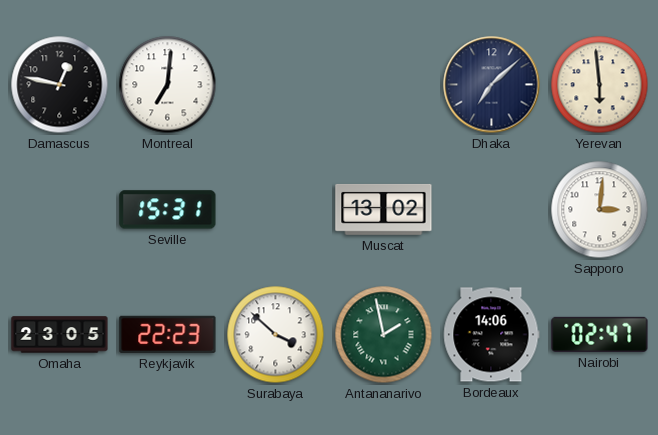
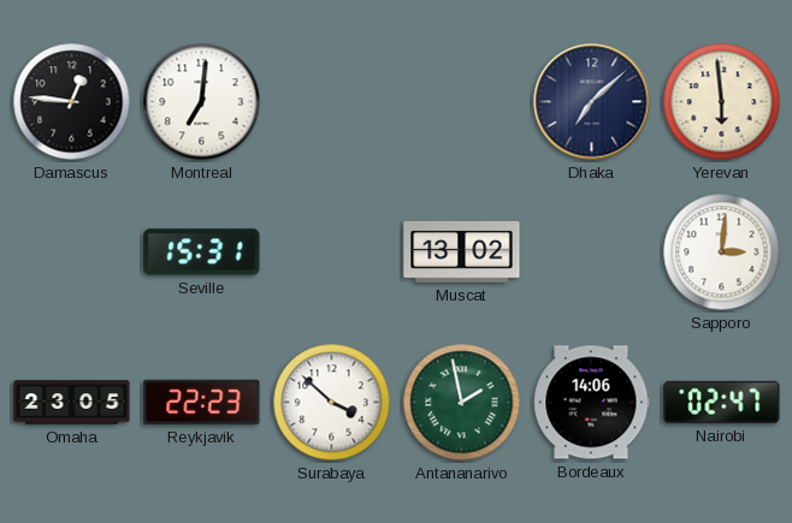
Damascus: 12:47 -> 12:46 (72, 102)
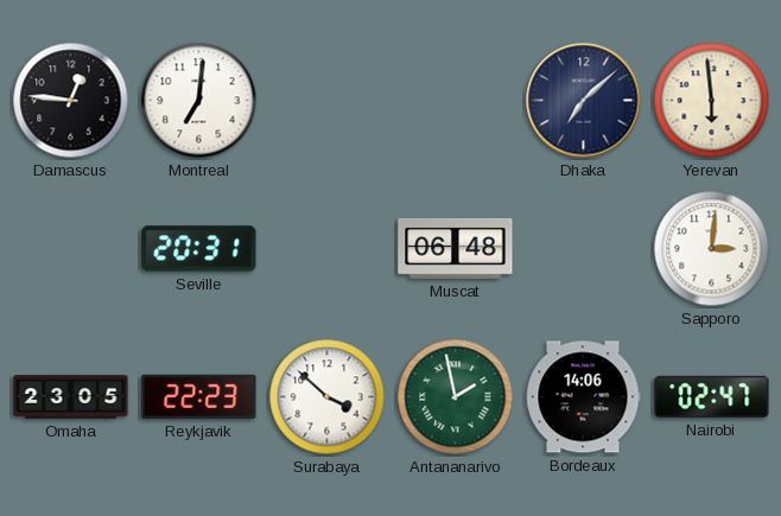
Seville: 15:31 -> 20:31 (199, 249)
Muscat: 13:02 -> 06:48 (456, 248)
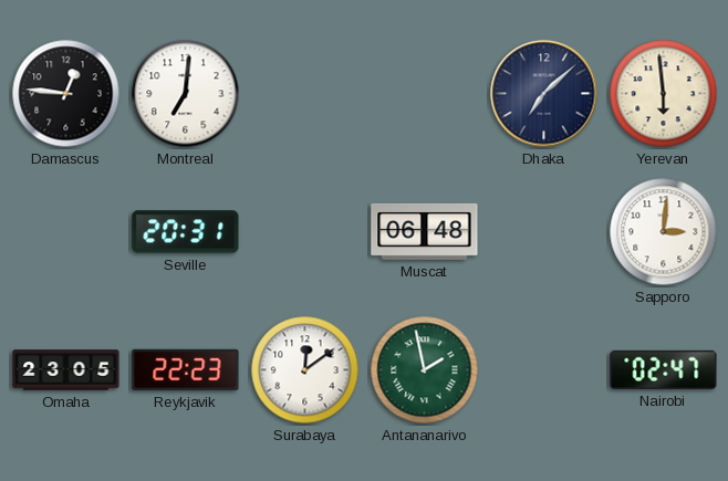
Surabaya: 3:52 -> 12:09 (305, 370)
Bordeaux: 14:06 -> none (583, 397)
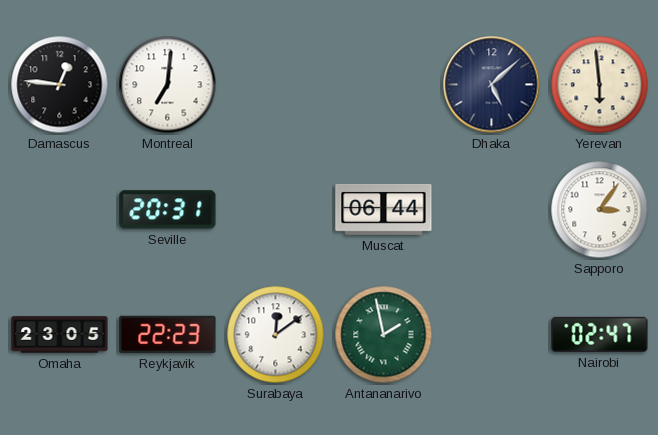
Dhaka: 7:08 -> 5:08 (492, 85)
Muscat: 06:48 -> 06:44 (384, 209)
Sapporo: 3:01 -> 3:06 (600, 210)
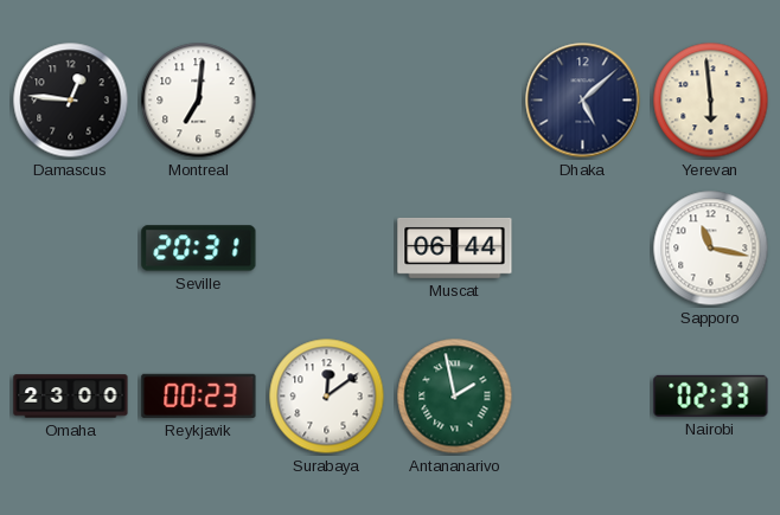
Sapporo: 3:06 -> 11:17 (711, 249)
Omaha: 23:05 -> 23:00 (71, 397)
Reykjavik: 22:23 -> 00:23 (199, 395)
Nairobi: 02:47 -> 02:33 (711, 395)
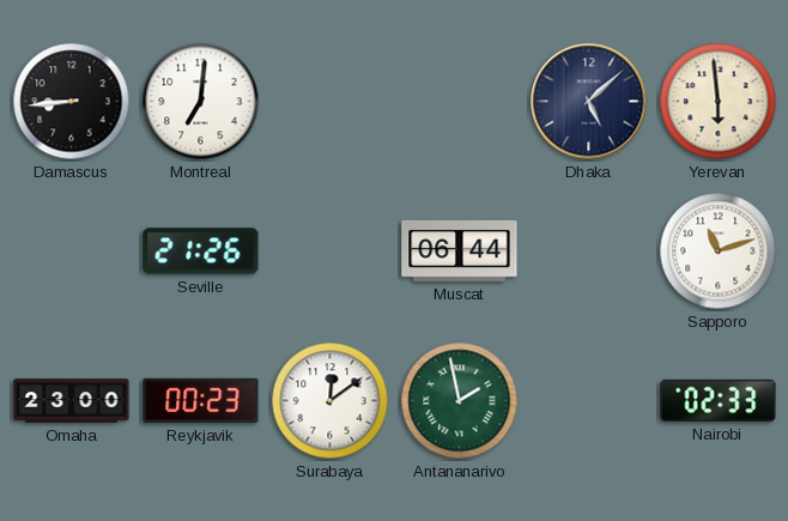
Damascus: 12:46 -> 8:44 (72, 102)
Seville: 20:31 -> 21:26 (201, 252)
Sapporo: 11:17 -> 11:12 (719, 252)
